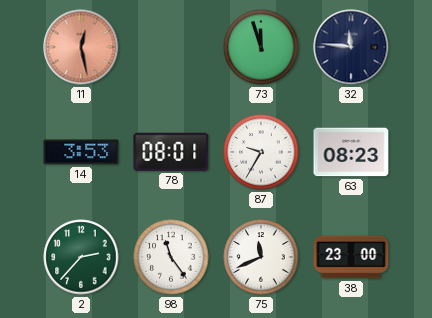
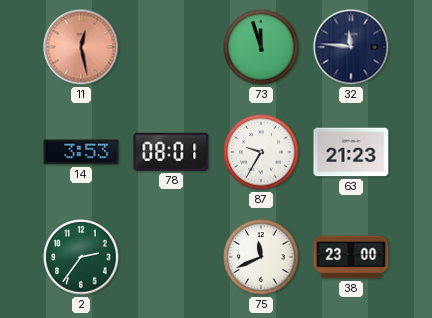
63: 08:23 -> 21:23 (351, 152)
2: 2:37 -> 2:36 (81, 257)
98: 11:24 -> none (171, 257)
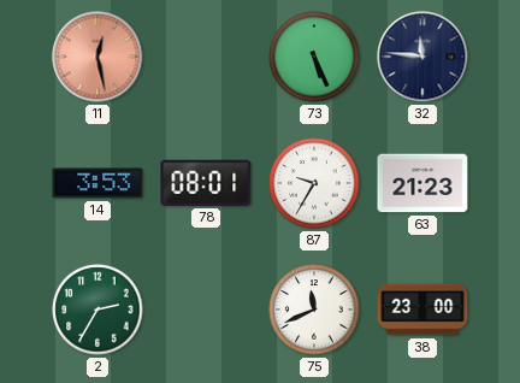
73: 11:57 -> 5:26 (314, 57)
2: 2:36 -> 2:35 (97, 310)
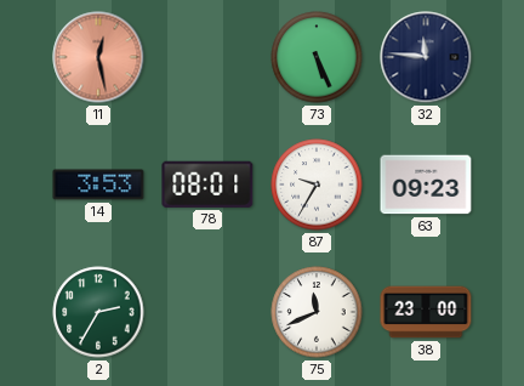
63: 21:23 -> 09:23 (426, 185)
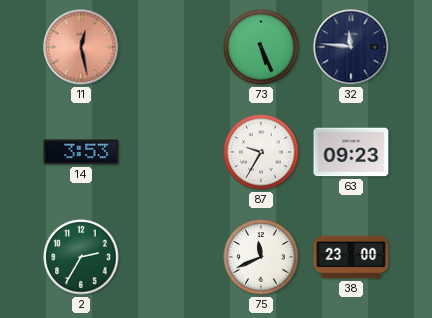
78: 08:01 -> none (207, 185)
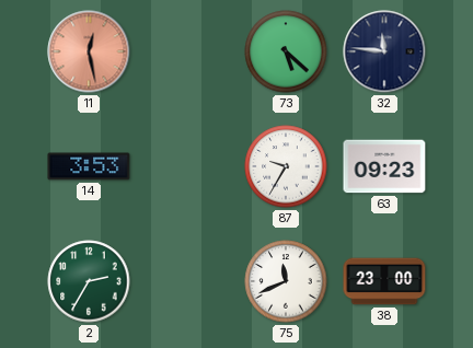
73: 5:26 -> 5:22 (286, 51)
